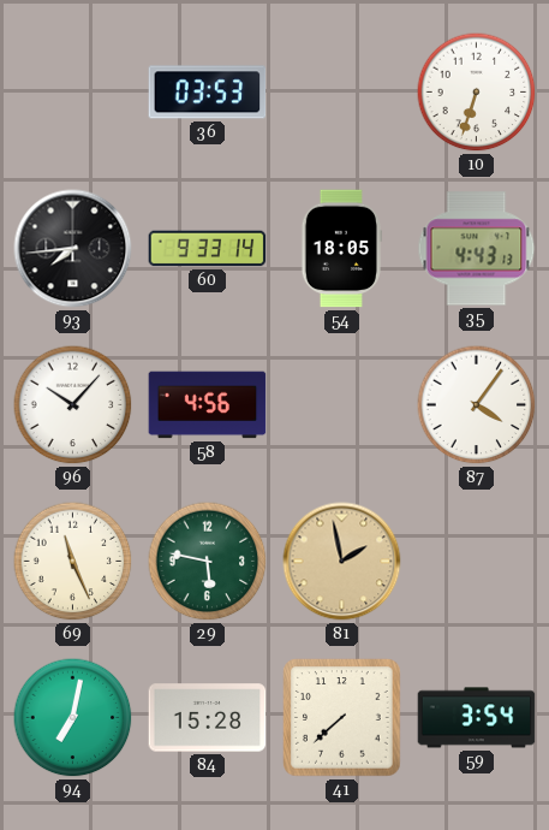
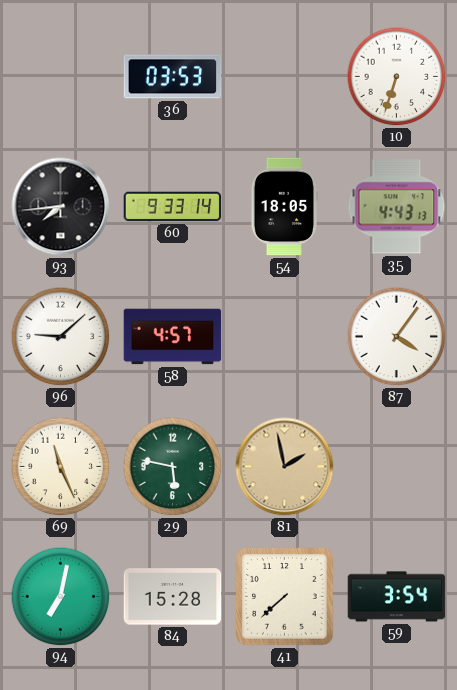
96: 10:07 -> 9:08 (61, 337)
58: 4:56 -> 4:57 (173, 337)
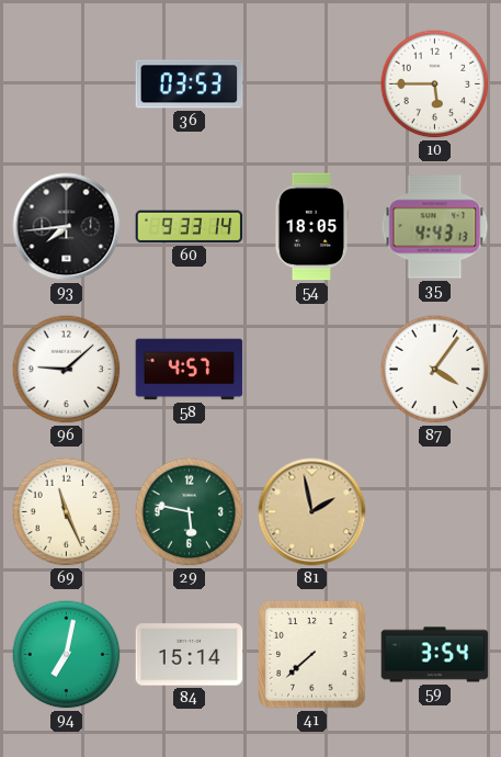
10: 6:33 -> 5:45 (435, 84)
84: 15:28 -> 15:14 (190, 655)
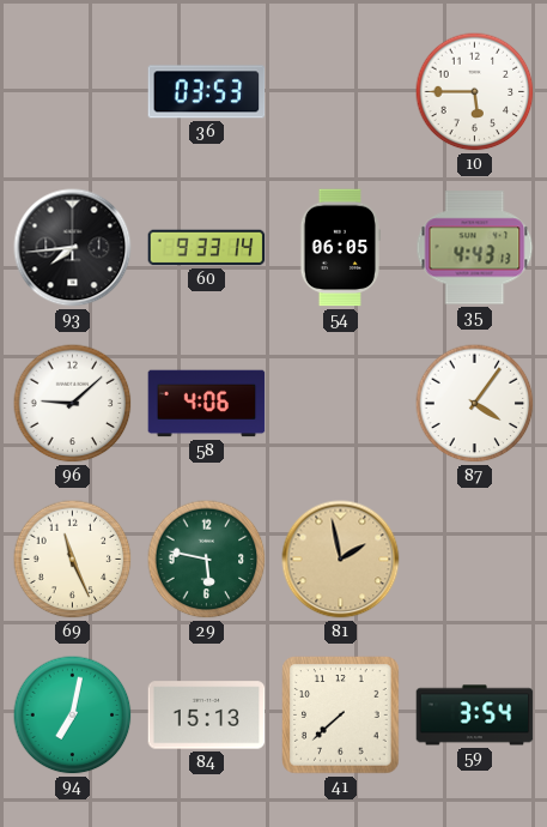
54: 18:05 -> 06:05 (339, 248)
58: 4:57 -> 4:06 (207, 404)
84: 15:14 -> 15:13 (207, 716)
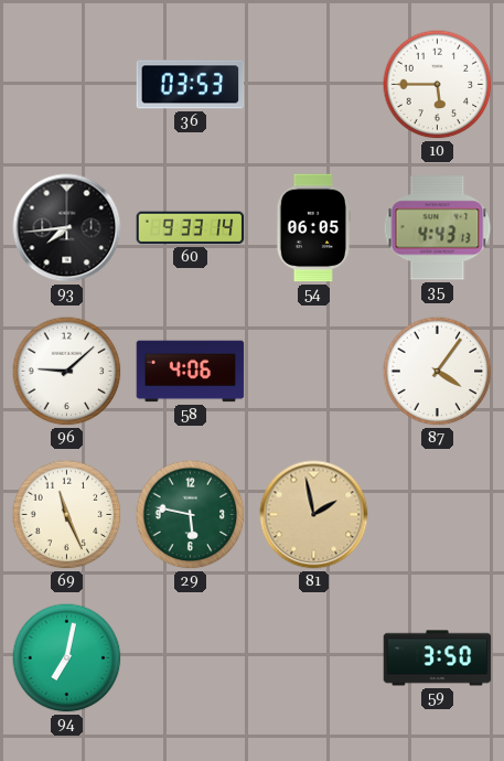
84: 15:13 -> none (207, 716)
41: 7:38 -> none (341, 716)
59: 3:54 -> 3:50 (438, 658)
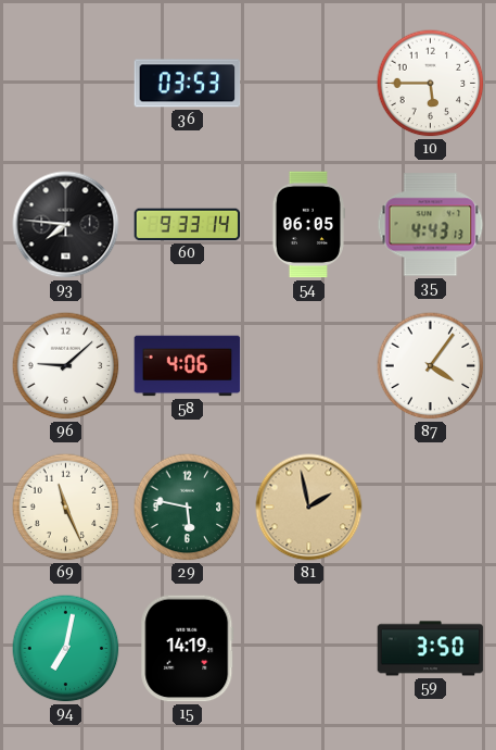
93: 7:44 -> 7:46 (66, 225)
15: none -> 14:19 (188, 649)
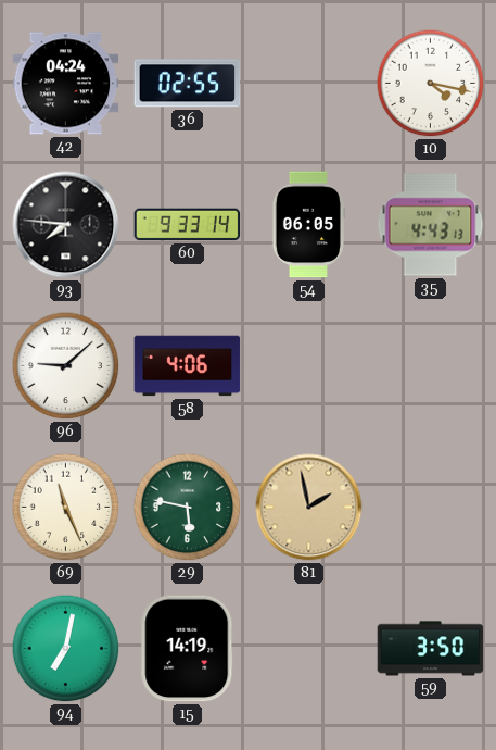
42: none -> 04:24 (66, 84)
36: 03:53 -> 02:55 (188, 84)
10: 5:45 -> 4:17 (431, 84)
87: 4:06 -> none (431, 366)
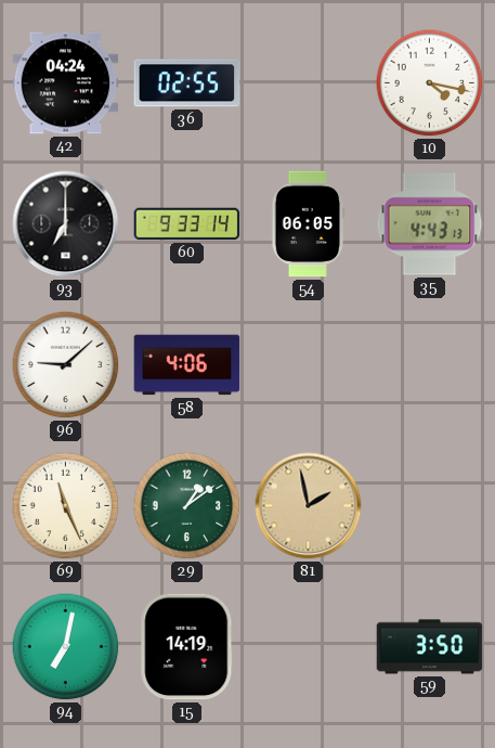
93: 7:46 -> 7:00 (66, 224)
29: 5:47 -> 1:09 (187, 506)
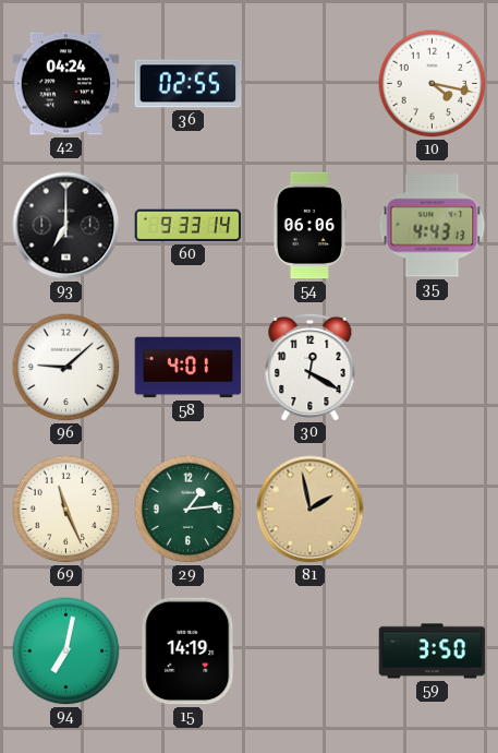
54: 06:05 -> 06:06 (308, 226)
58: 4:06 -> 4:01 (189, 368)
30: none -> 12:20 (311, 367)
29: 1:09 -> 1:14 (189, 510)
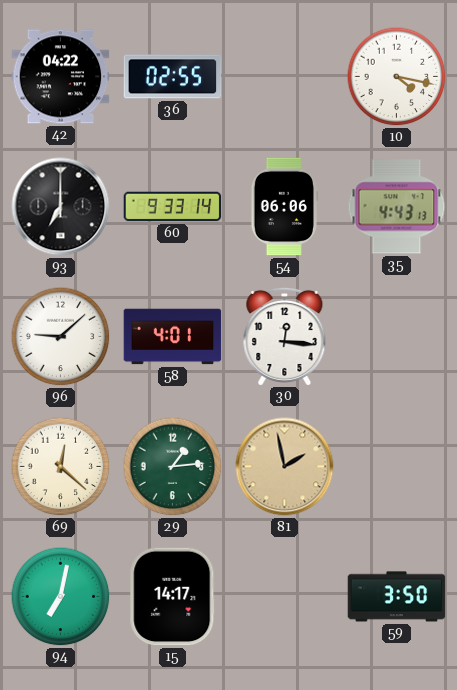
42: 04:24 -> 04:22 (61, 77)
30: 12:20 -> 12:16 (285, 336)
69: 11:26 -> 12:22 (61, 467)
15: 14:19 -> 14:17 (173, 597)
